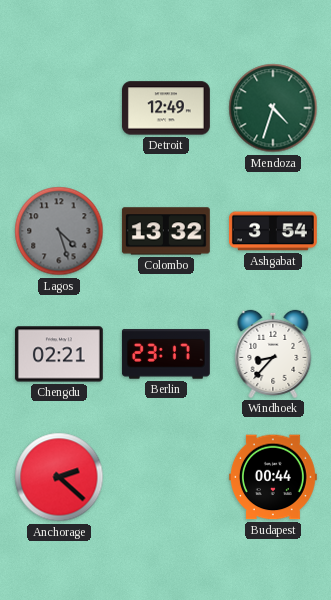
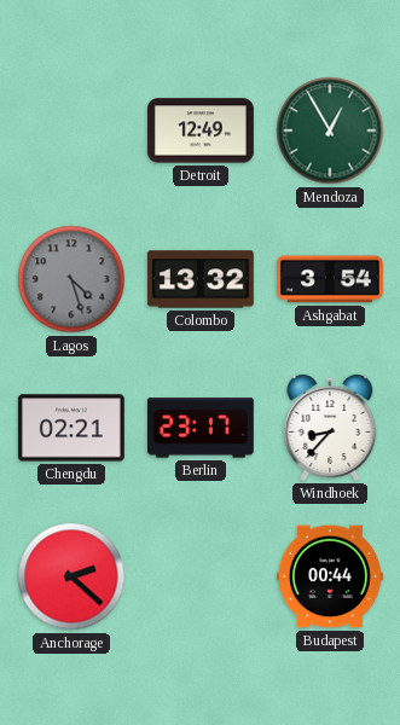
Mendoza: 4:33 -> 12:55 (330, 130)
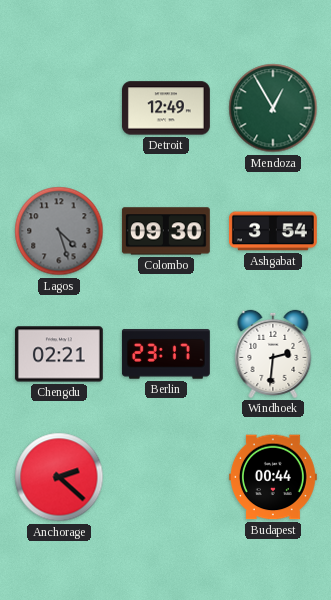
Colombo: 13:32 -> 09:30 (166, 231)
Windhoek: 8:37 -> 2:31 (273, 354)
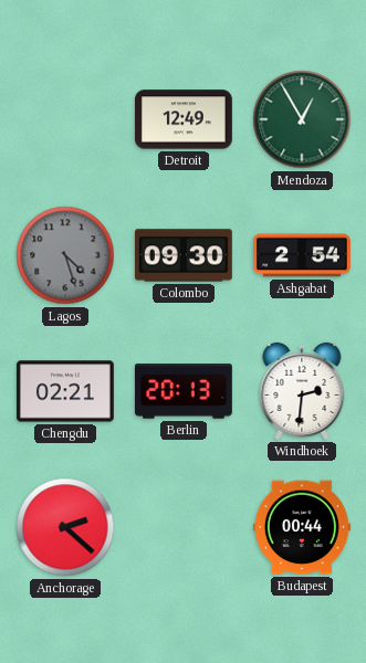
Ashgabat: 3:54 -> 2:54 (302, 255)
Berlin: 23:17 -> 20:13 (184, 391)
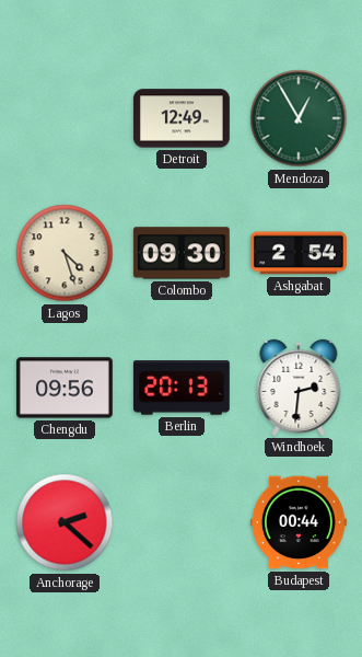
Lagos dial: grey -> cream (65, 253)
Chengdu: 02:21 -> 09:56 (65, 388)
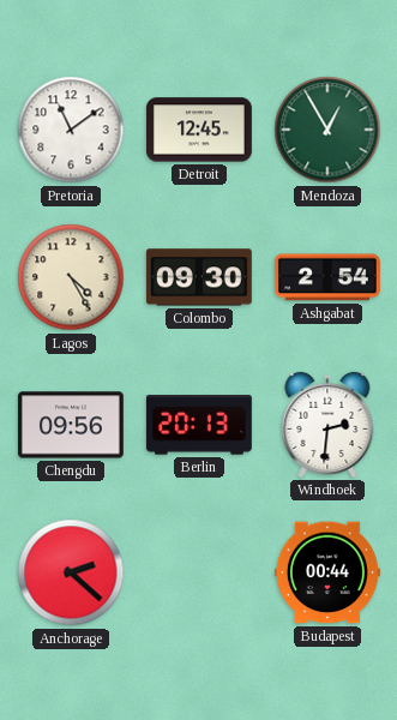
Pretoria: none -> 11:09 (71, 130)
Detroit: 12:49 -> 12:45 (199, 130)
Lagos: 4:27 -> 4:25 (71, 277)
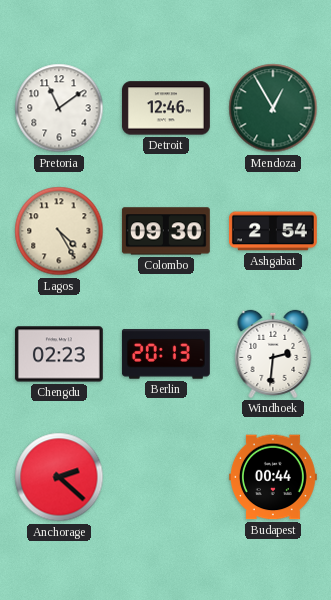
Detroit: 12:45 -> 12:46 (166, 108)
Chengdu: 09:56 -> 02:23 (59, 354)
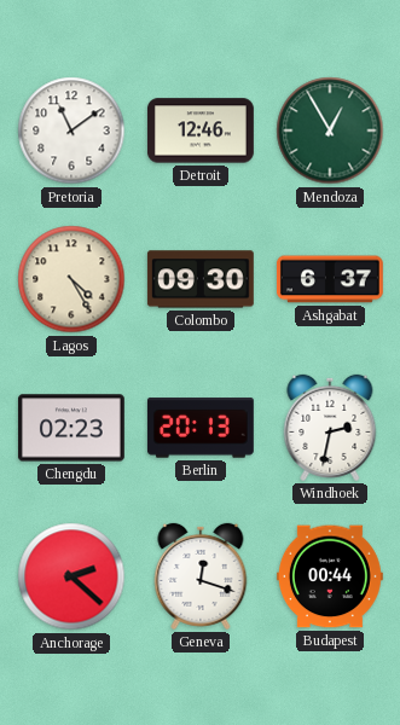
Ashgabat: 2:54 -> 6:37 (330, 279)
Windhoek: 2:31 -> 2:32 (330, 428)
Geneva: none -> 12:18 (201, 576)
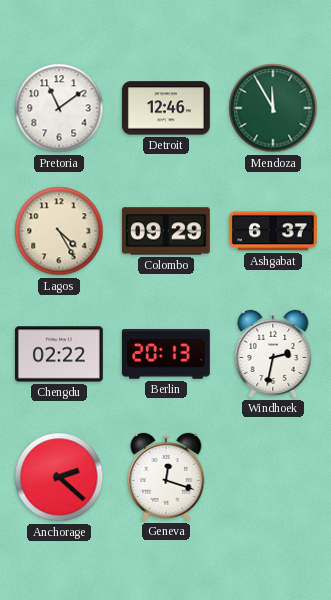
Mendoza: 12:55 -> 11:55 (273, 108)
Colombo: 09:30 -> 09:29 (166, 231)
Chengdu: 02:23 -> 02:22 (59, 354)
Budapest: 00:44 -> none (330, 576)
